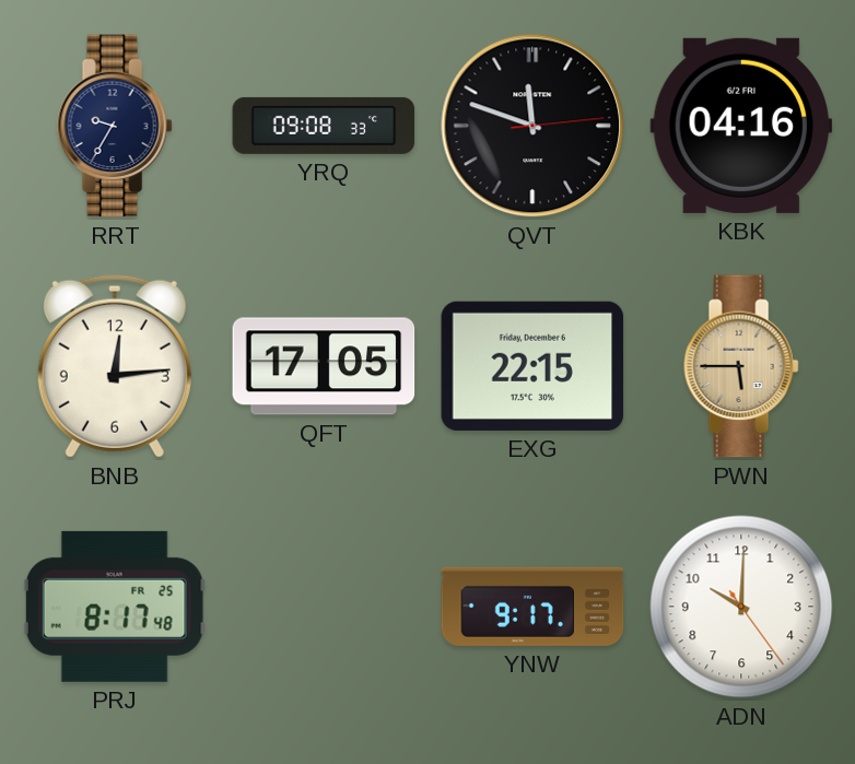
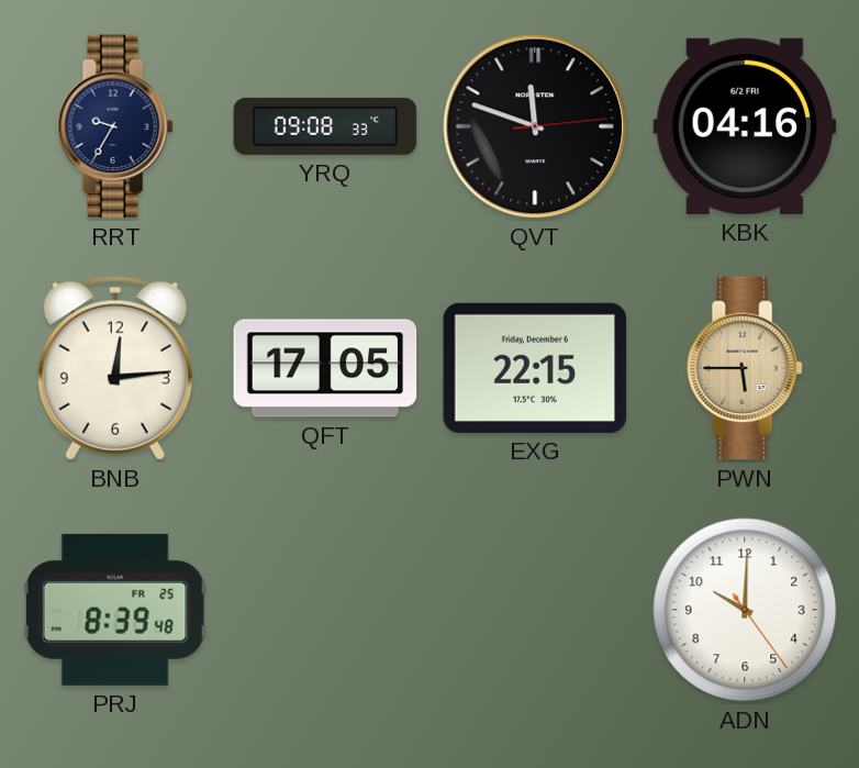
PRJ: 8:17 -> 8:39 (115, 610)
YNW: 9:17 -> none (532, 607)
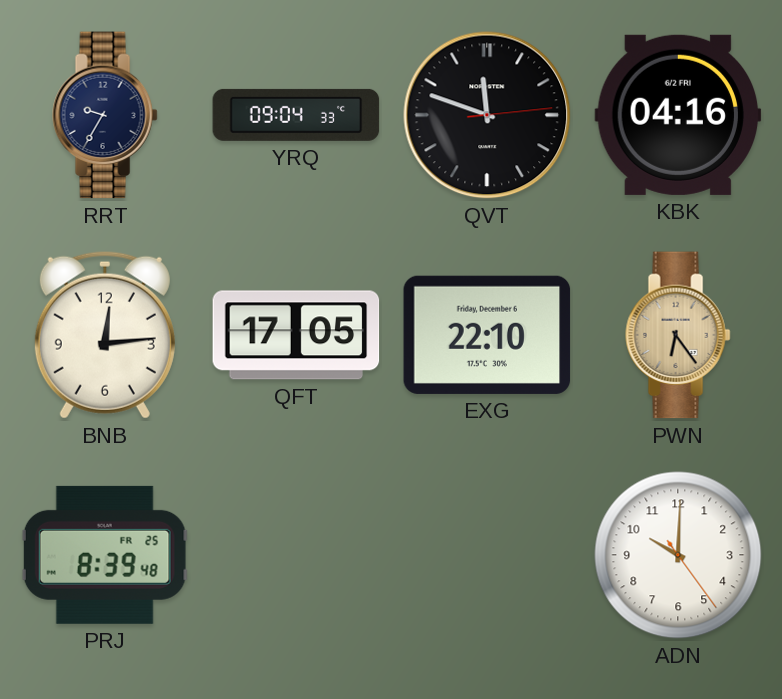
YRQ: 09:08 -> 09:04 (296, 115)
EXG: 22:15 -> 22:10 (487, 335)
PWN: 5:45 -> 6:24 (678, 335)
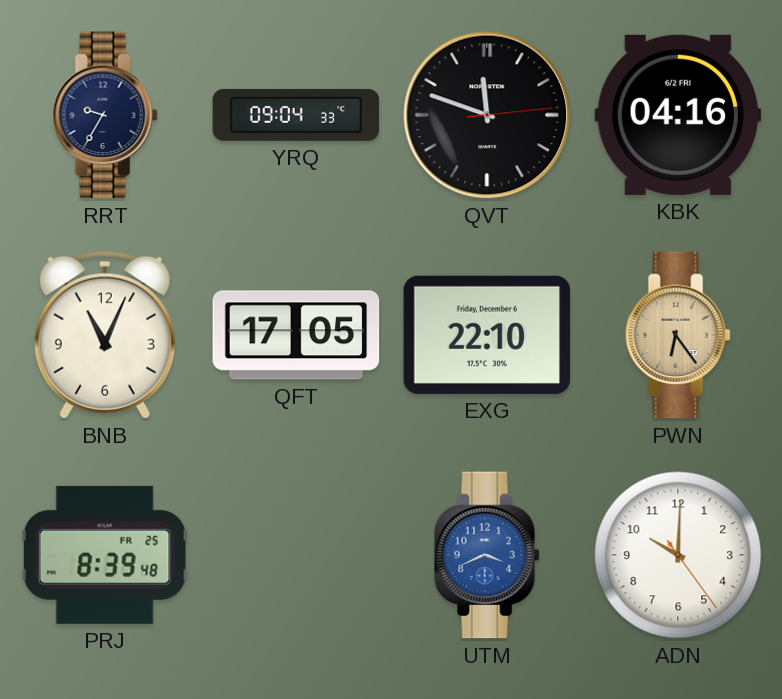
BNB: 12:14 -> 11:04 (105, 335)
UTM: none -> 3:41 (487, 555)
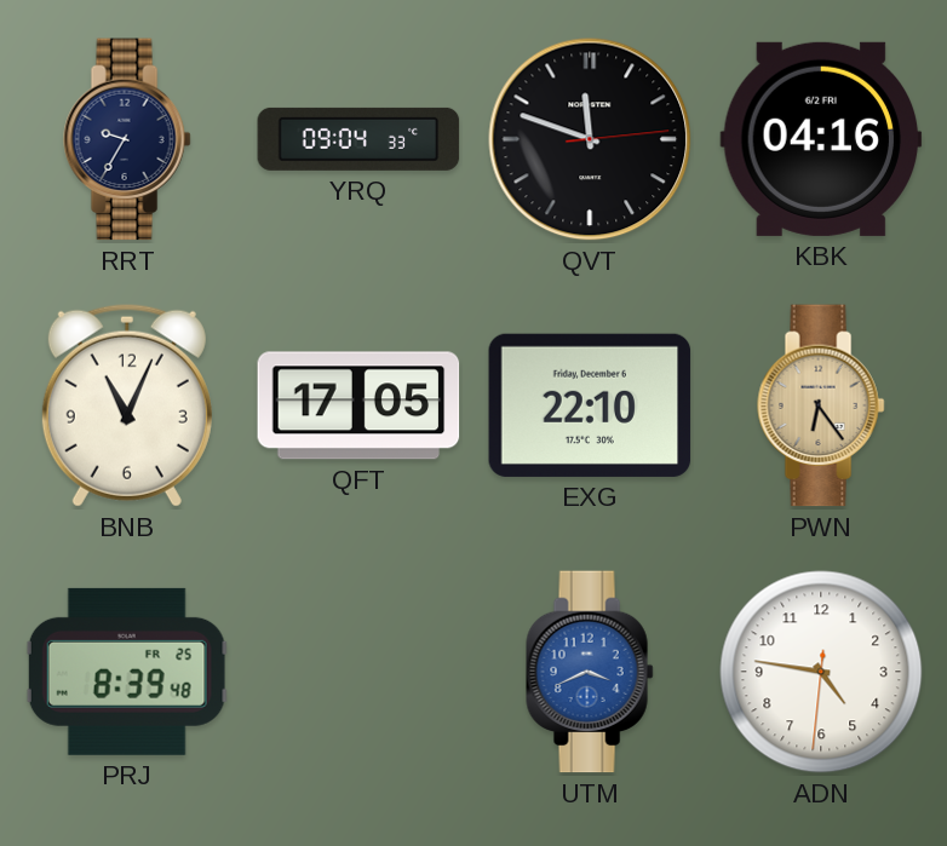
ADN: 10:00 -> 4:46 (821, 672)
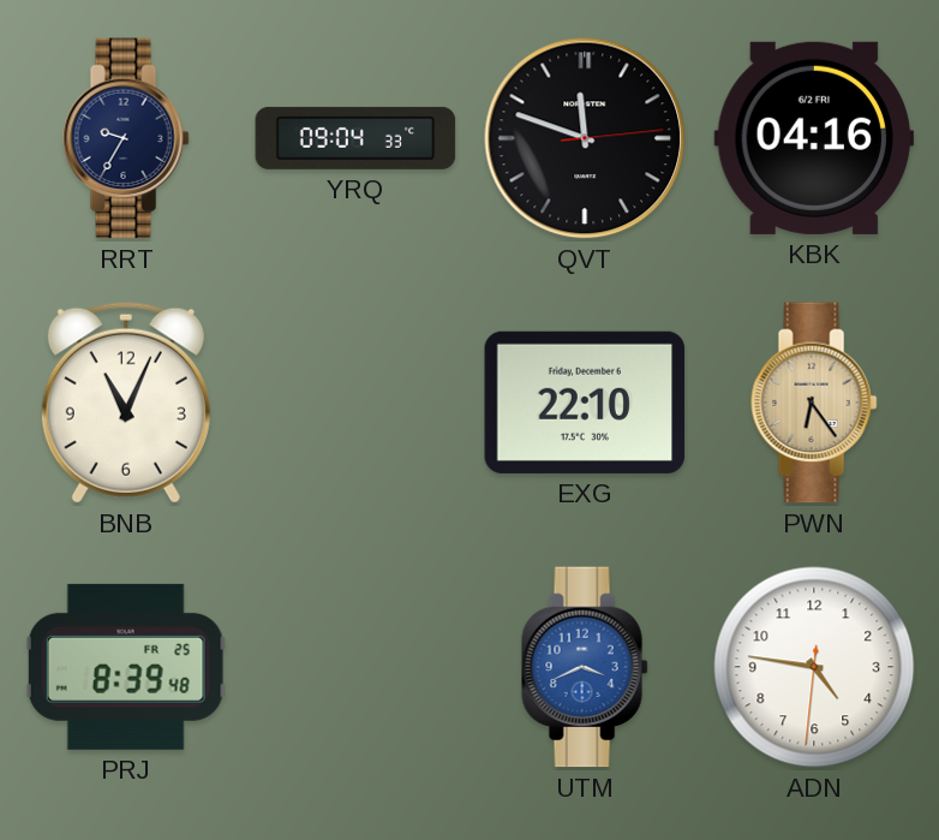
QFT: 17:05 -> none (358, 405)
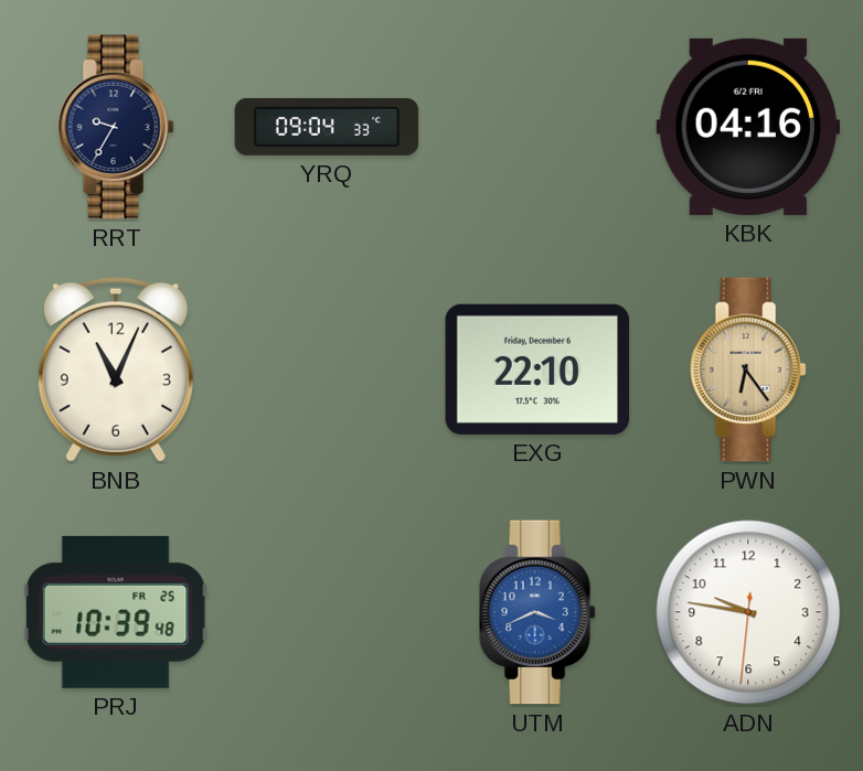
QVT: 11:48 -> none (585, 138)
PRJ: 8:39 -> 10:39 (116, 612)
ADN: 4:46 -> 9:46 (748, 612)
